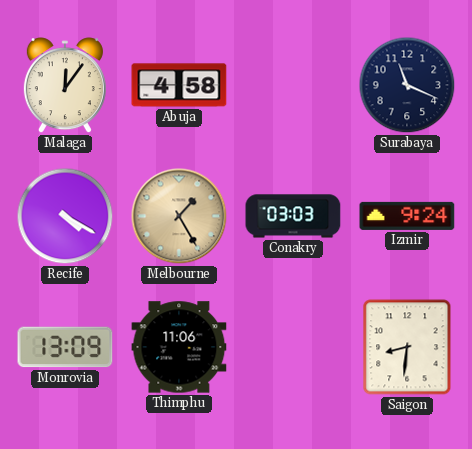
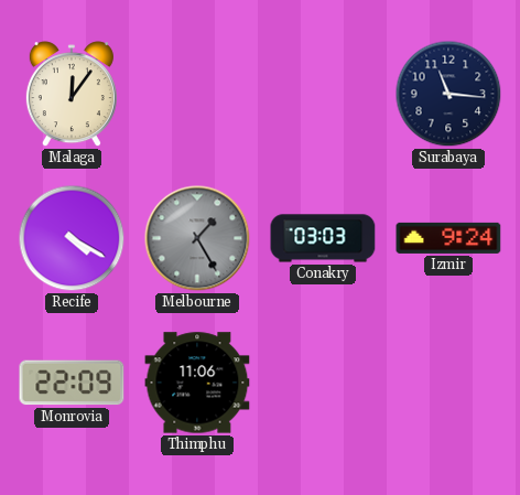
Abuja: 4:58 -> none (179, 85)
Surabaya: 11:19 -> 11:16 (448, 94)
Melbourne dial: champagne -> grey (197, 238)
Monrovia: 13:09 -> 22:09 (72, 383)
Saigon: 8:31 -> none (407, 347)
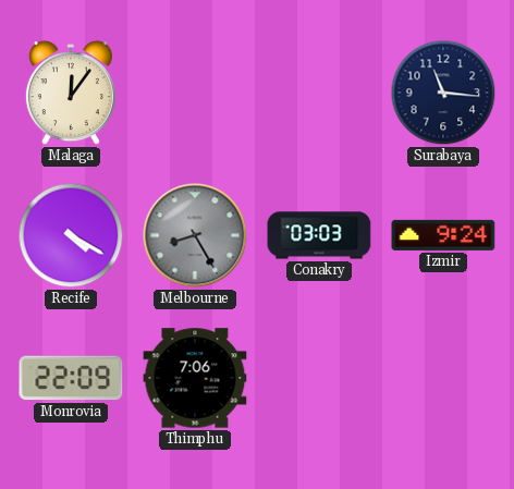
Melbourne: 1:25 -> 8:25 (195, 235)
Thimphu: 11:06 -> 7:06 (195, 378)
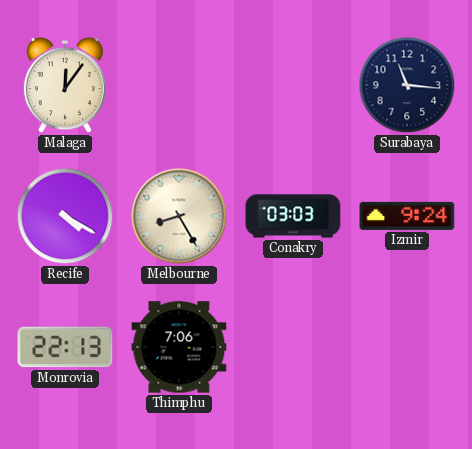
Melbourne dial: grey -> cream (179, 216)
Monrovia: 22:09 -> 22:13 (65, 347)
